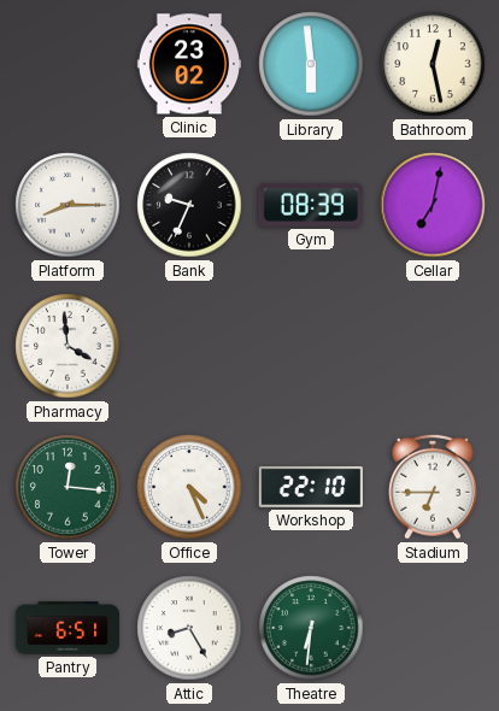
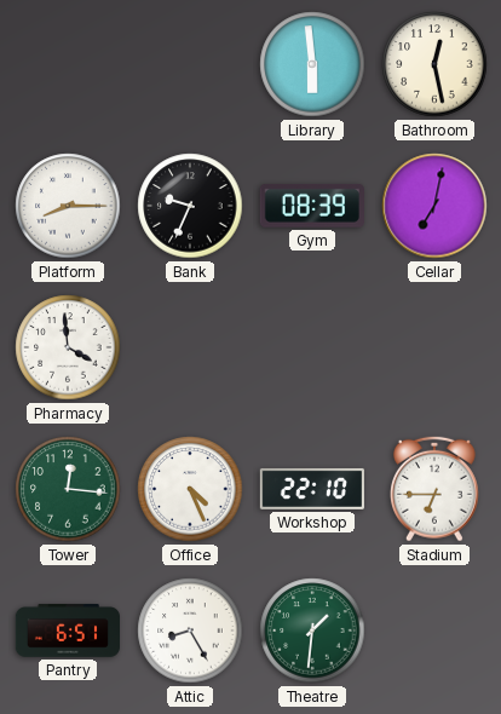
Clinic: 23:02 -> none (188, 64)
Theatre: 6:31 -> 1:31 (312, 630)
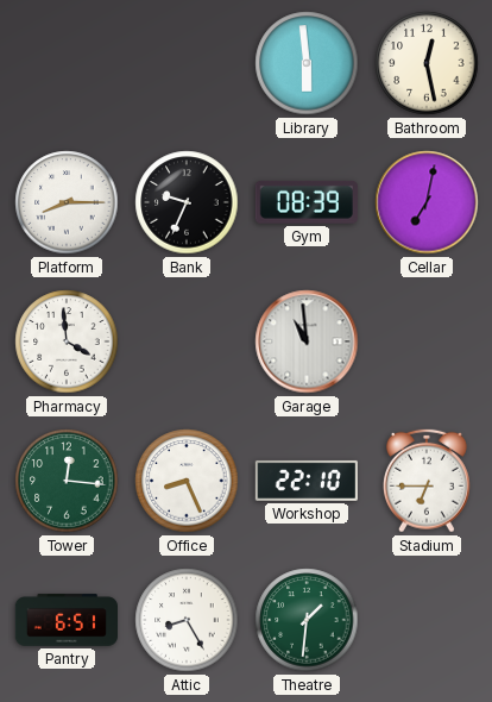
Garage: none -> 10:59 (307, 341)
Office: 4:26 -> 8:26 (187, 481)
